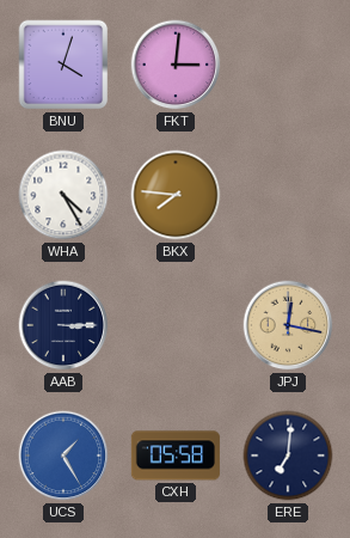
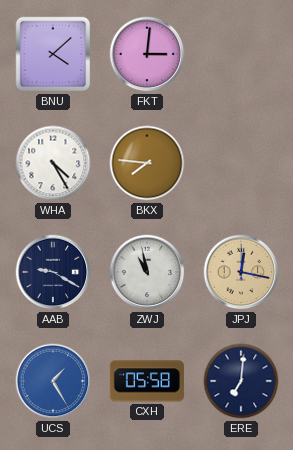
BNU: 4:03 -> 4:08 (53, 54)
AAB: 3:15 -> 9:20 (53, 272)
ZWJ: none -> 10:58 (147, 272)
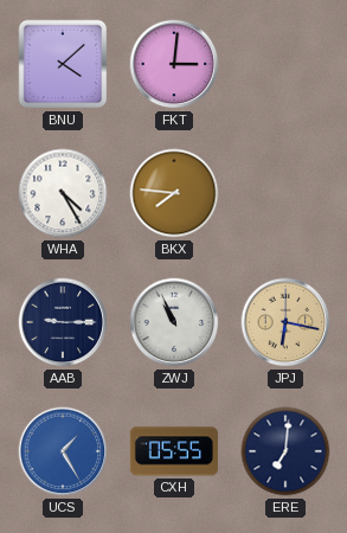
AAB: 9:20 -> 9:15 (63, 322)
ZWJ: 10:58 -> 10:56 (174, 322)
JPJ: 12:17 -> 6:17 (285, 322)
CXH: 05:58 -> 05:55 (174, 451)
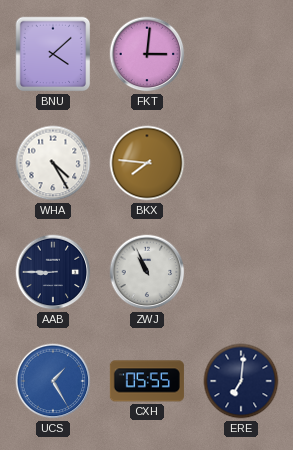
AAB: 9:15 -> 8:45 (53, 272)
JPJ: 6:17 -> none (285, 322)
